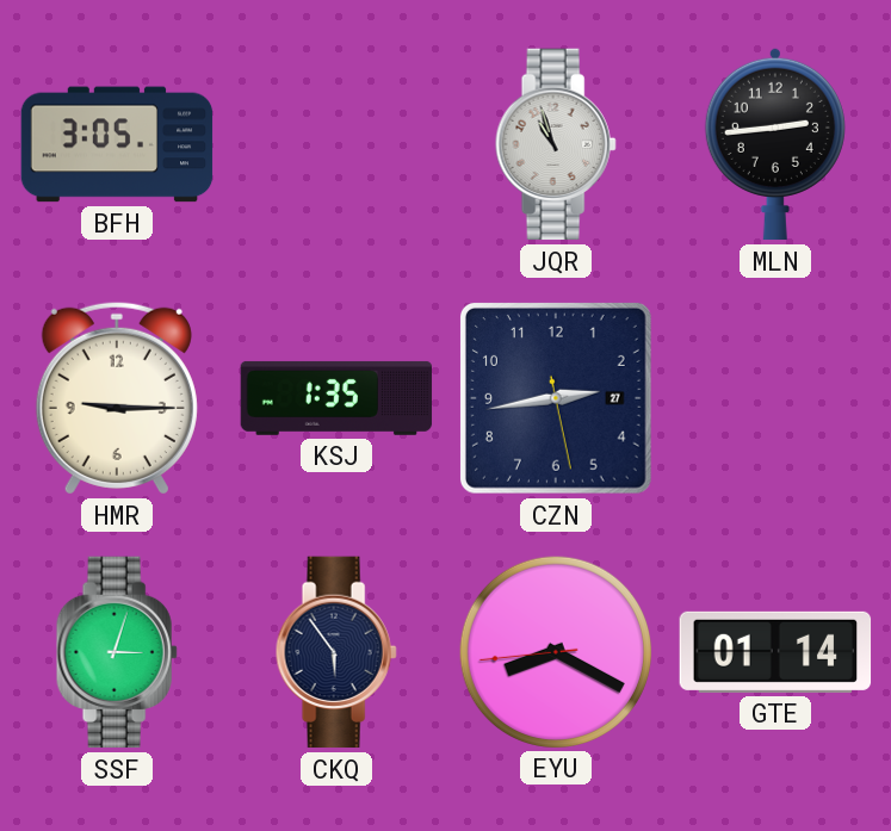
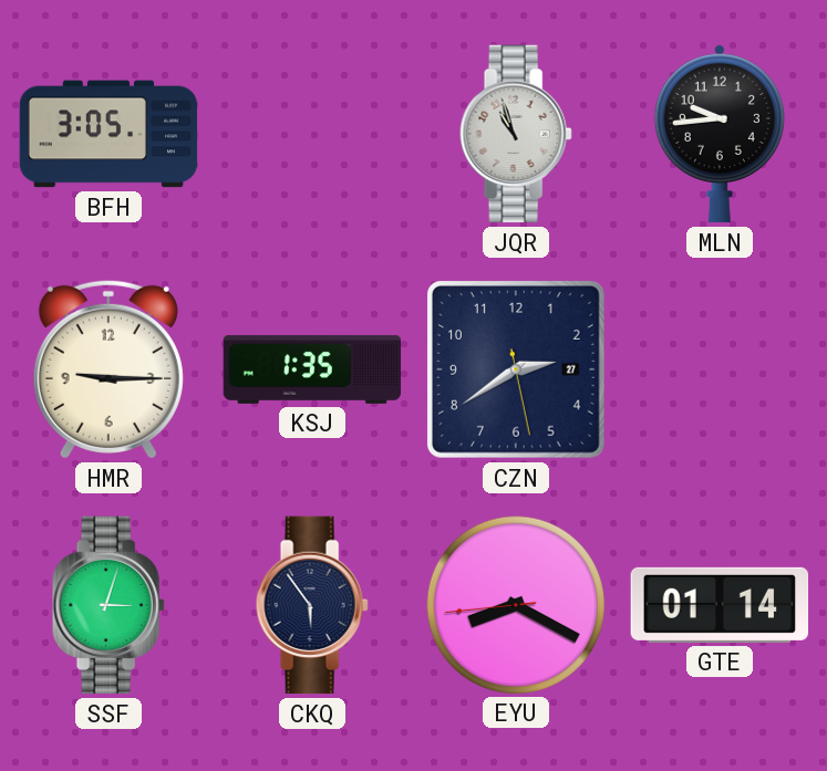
MLN: 2:44 -> 9:44 (720, 134)
CZN: 2:43 -> 2:39 (516, 369)
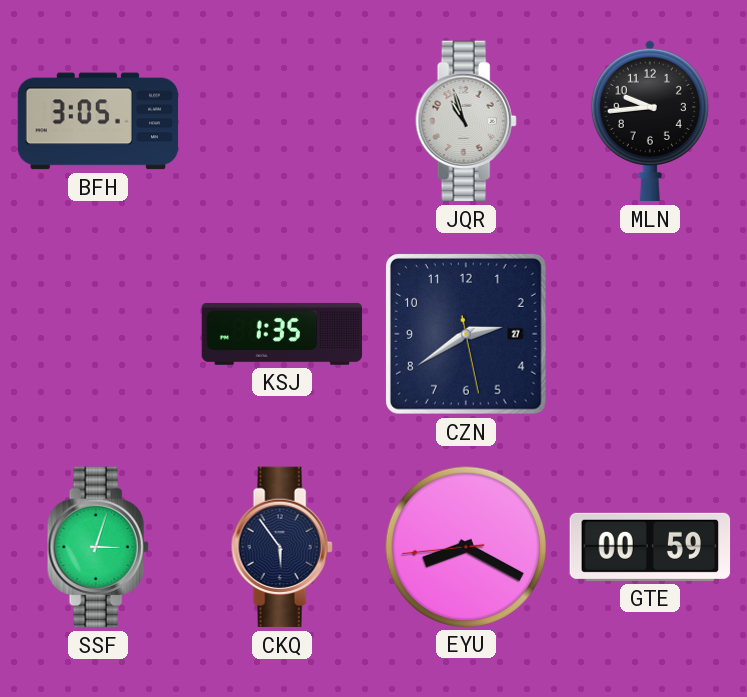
HMR: 9:15 -> none (108, 369)
GTE: 01:14 -> 00:59 (650, 547)
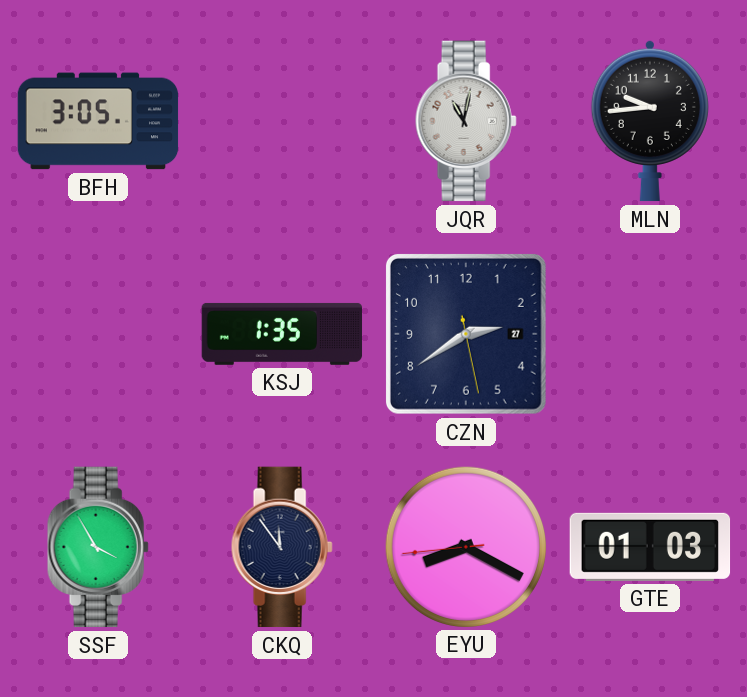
JQR: 10:57 -> 11:02 (466, 121)
SSF: 3:03 -> 3:55 (98, 547)
CKQ: 5:54 -> 11:54 (282, 547)
GTE: 00:59 -> 01:03 (650, 547)
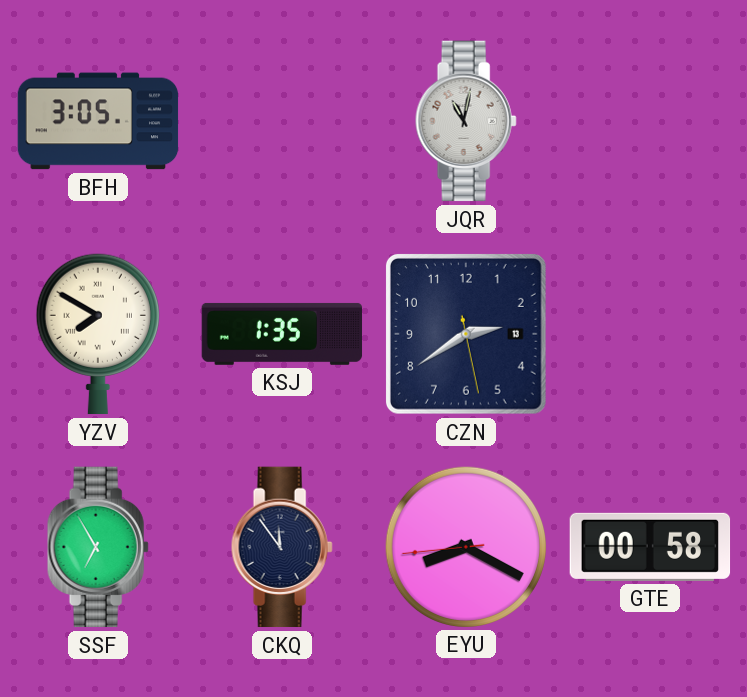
MLN: 9:44 -> none (650, 121)
YZV: none -> 7:50 (98, 334)
CZN date: 27 -> 13 (466, 334)
SSF: 3:55 -> 6:55 (98, 547)
GTE: 01:03 -> 00:58 (650, 547)
